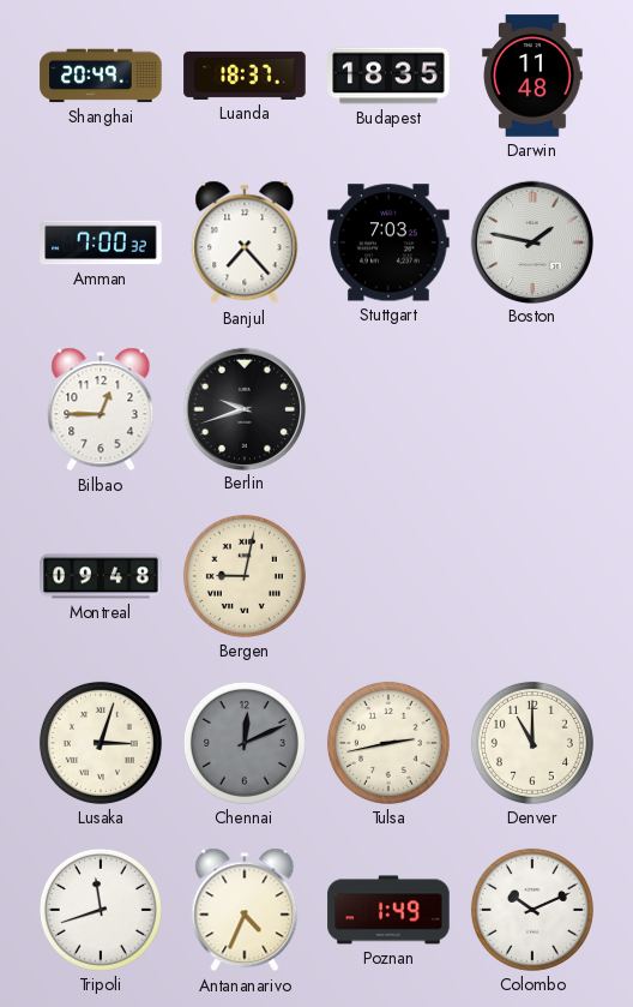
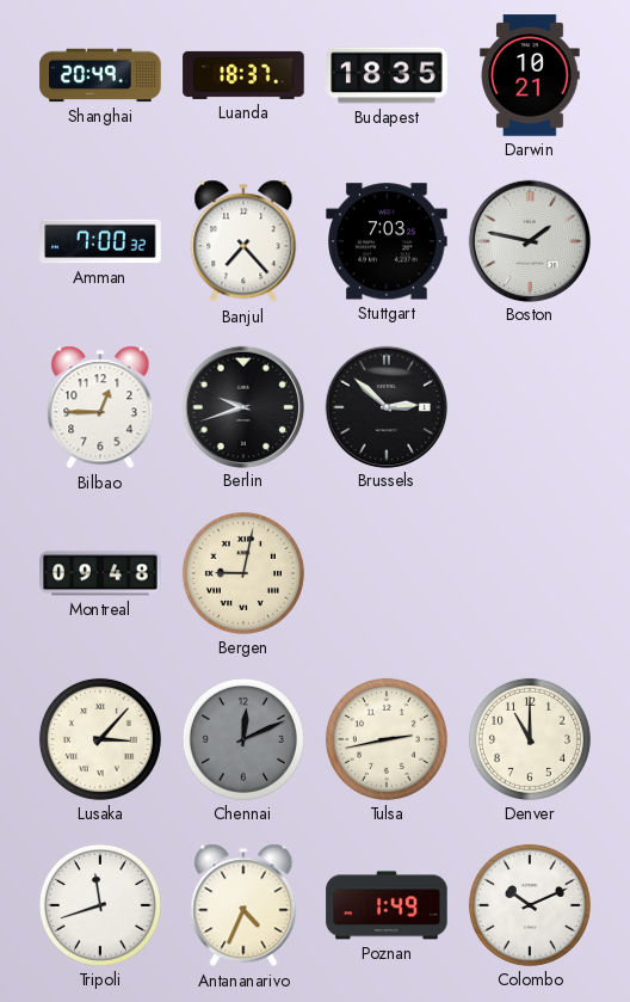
Darwin: 11:48 -> 10:21 (530, 75)
Brussels: none -> 2:52 (385, 406)
Lusaka: 3:03 -> 3:07 (100, 739)
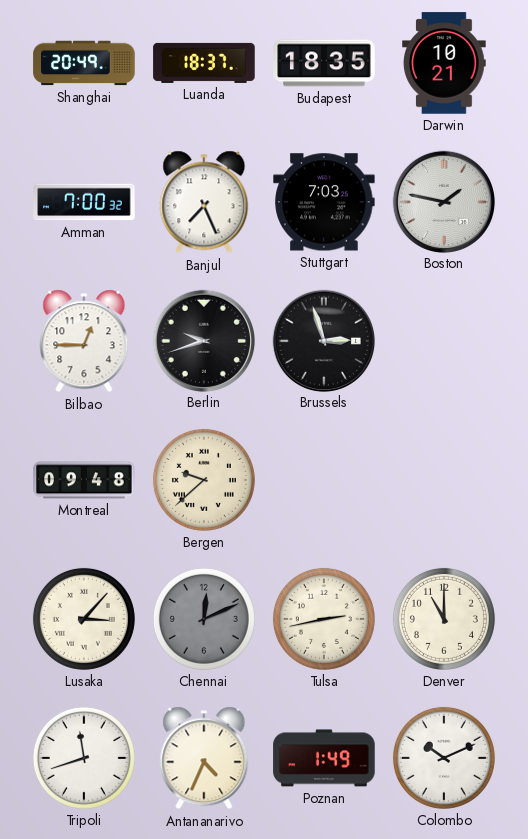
Banjul: 7:23 -> 7:26 (204, 202)
Brussels: 2:52 -> 2:57 (323, 340)
Bergen: 9:02 -> 9:38 (204, 480)
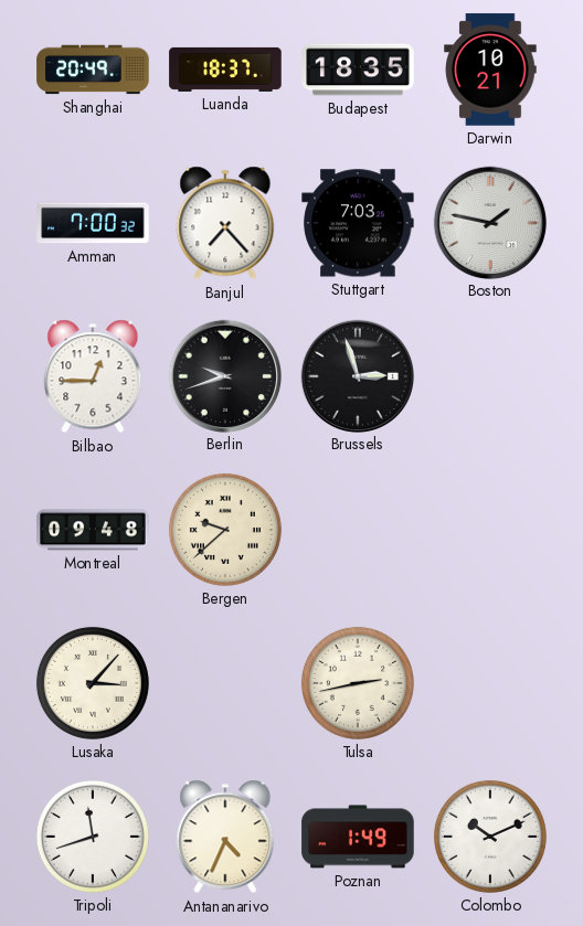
Banjul: 7:26 -> 7:23 (225, 223)
Chennai: 12:11 -> none (204, 619)
Denver: 11:00 -> none (444, 619)
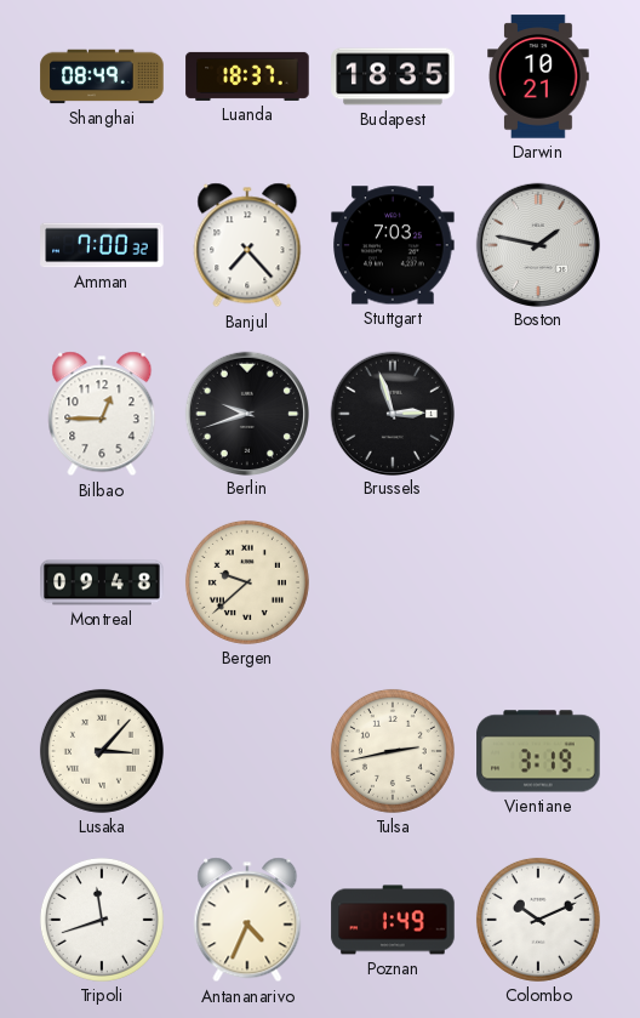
Shanghai: 20:49 -> 08:49 (102, 76)
Vientiane: none -> 3:19 (538, 751)
